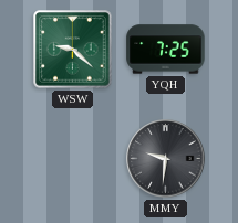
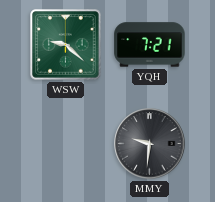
YQH: 7:25 -> 7:21 (150, 45)
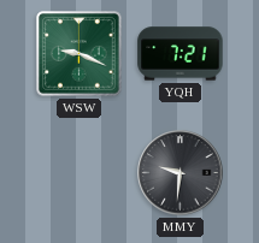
WSW: 9:22 -> 9:19 (80, 54)
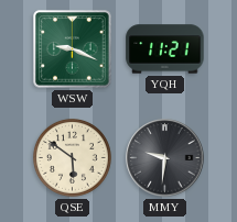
YQH: 7:21 -> 11:21 (165, 49)
QSE: none -> 5:51 (72, 157)
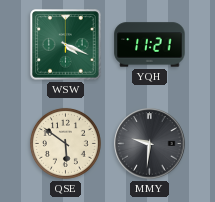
WSW: 9:19 -> 4:19 (66, 45)
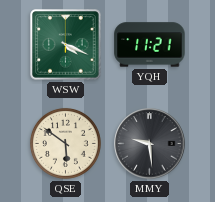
MMY: 9:31 -> 9:29 (150, 144)
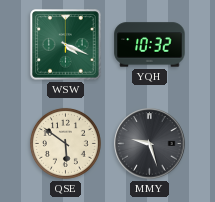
YQH: 11:21 -> 10:32 (150, 45)
MMY: 9:29 -> 9:27 (150, 144)
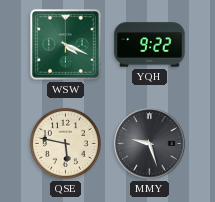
YQH: 10:32 -> 9:22 (150, 45)
QSE: 5:51 -> 5:47 (65, 143)
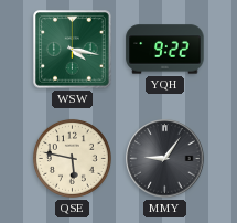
WSW: 4:19 -> 4:17 (73, 50)
MMY: 9:27 -> 9:06 (165, 159)
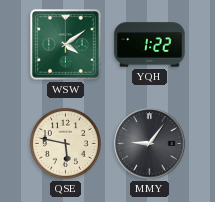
WSW: 4:17 -> 4:09 (66, 45)
YQH: 9:22 -> 1:22 (150, 45)
